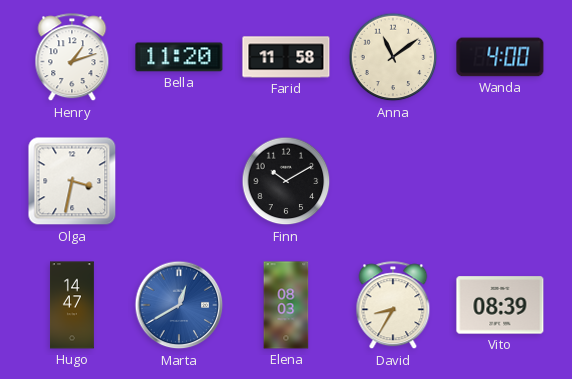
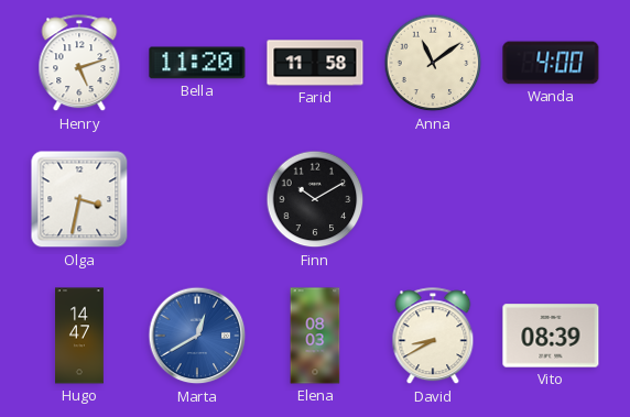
Henry: 1:12 -> 5:12 (79, 64)
David: 8:35 -> 8:40 (433, 337)
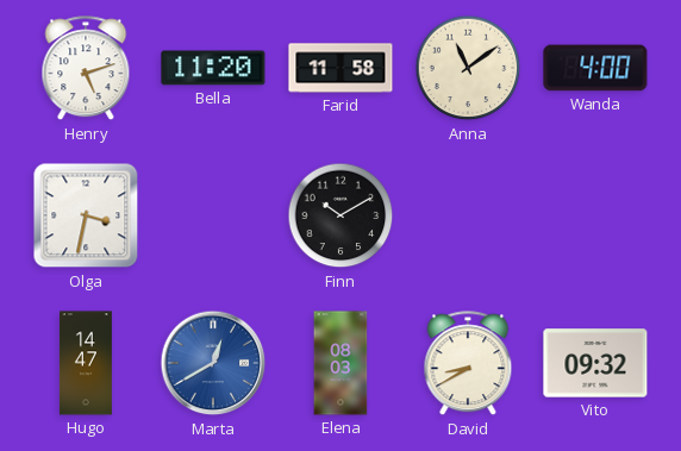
Vito: 08:39 -> 09:32 (595, 363)
